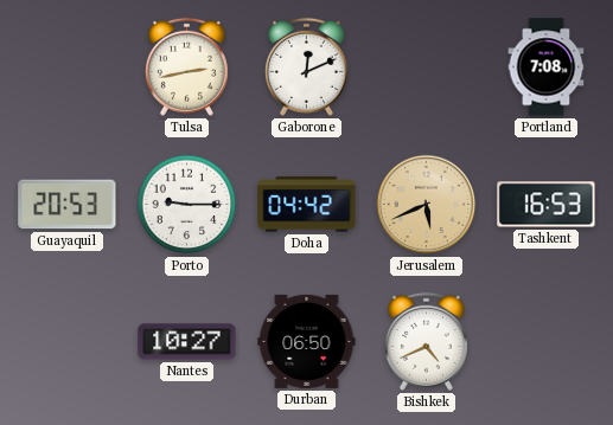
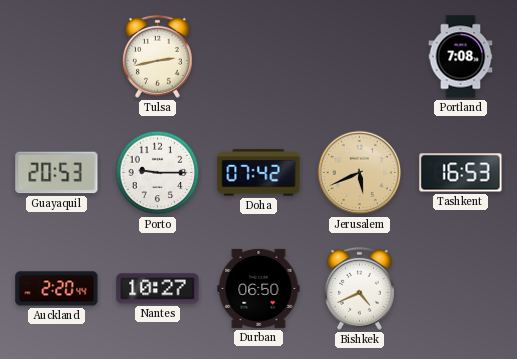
Gaborone: 12:11 -> none (306, 66)
Doha: 04:42 -> 07:42 (259, 173)
Auckland: none -> 2:20 (57, 289)
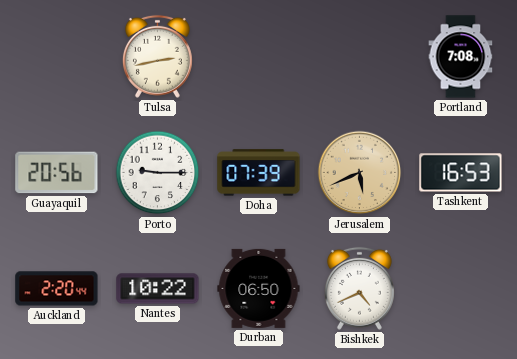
Guayaquil: 20:53 -> 20:56 (57, 173)
Doha: 07:42 -> 07:39 (259, 173)
Nantes: 10:27 -> 10:22 (158, 289)
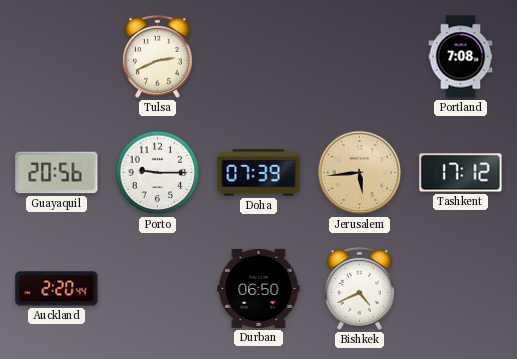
Tulsa: 2:43 -> 2:41 (157, 56)
Jerusalem: 5:41 -> 5:44 (360, 173)
Tashkent: 16:53 -> 17:12 (461, 173)
Nantes: 10:22 -> none (158, 289)
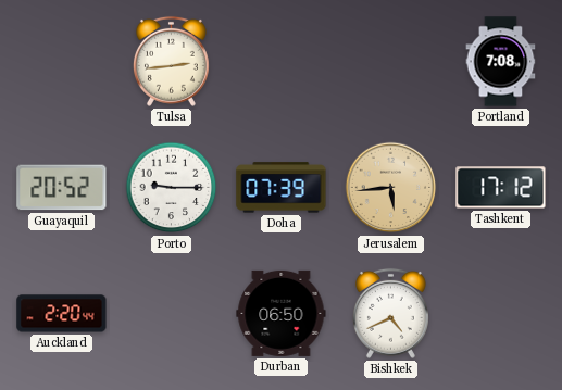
Tulsa: 2:41 -> 2:44 (171, 61)
Guayaquil: 20:56 -> 20:52 (62, 188)
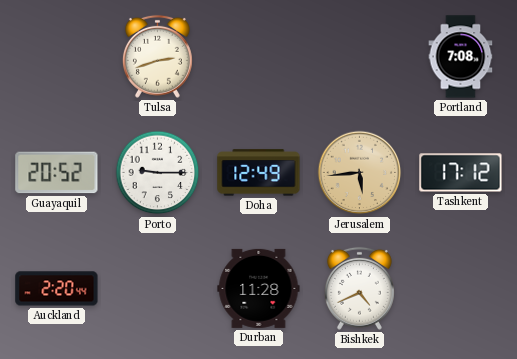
Tulsa: 2:44 -> 2:42 (157, 56)
Doha: 07:39 -> 12:49 (259, 173)
Durban: 06:50 -> 11:28 (259, 288)
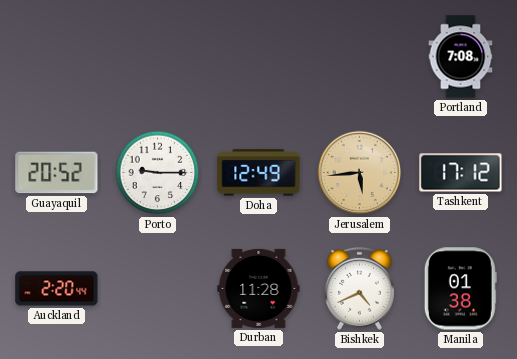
Tulsa: 2:42 -> none (157, 56)
Manila: none -> 01:38 (460, 289)
